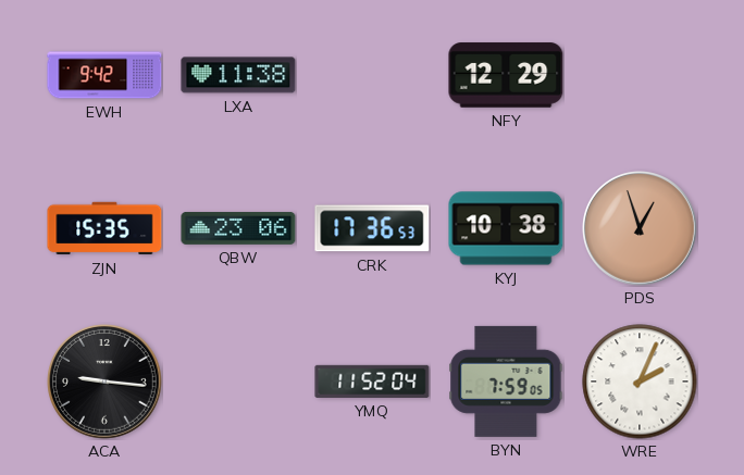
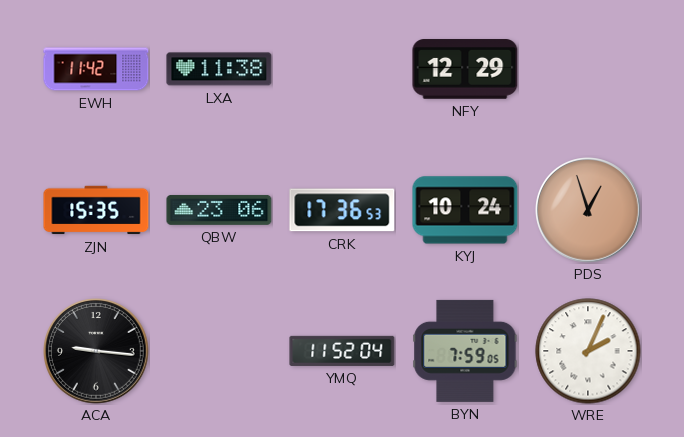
EWH: 9:42 -> 11:42 (96, 69)
KYJ: 10:38 -> 10:24 (465, 210)
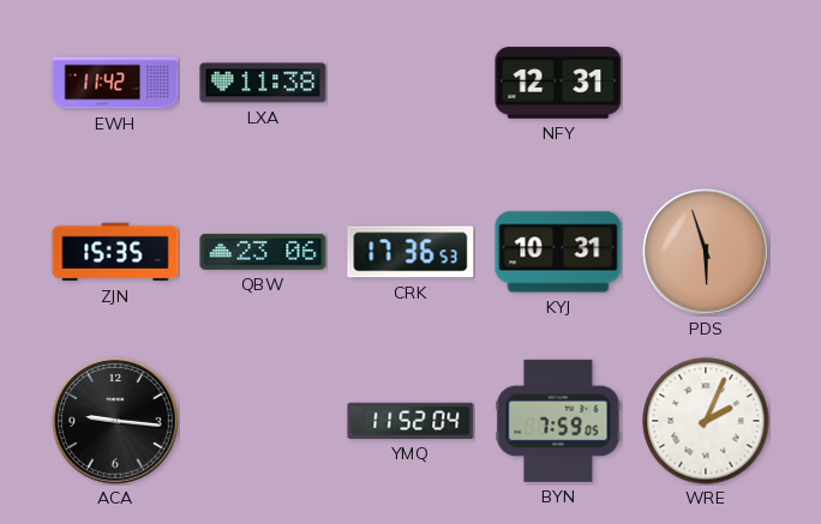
NFY: 12:29 -> 12:31 (558, 83)
KYJ: 10:24 -> 10:31 (558, 252)
PDS: 12:57 -> 5:57 (707, 253)
